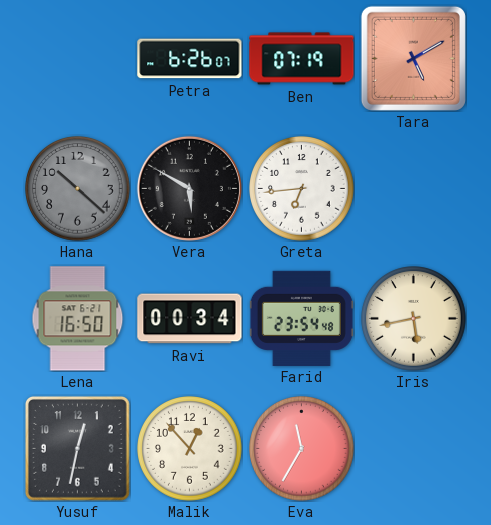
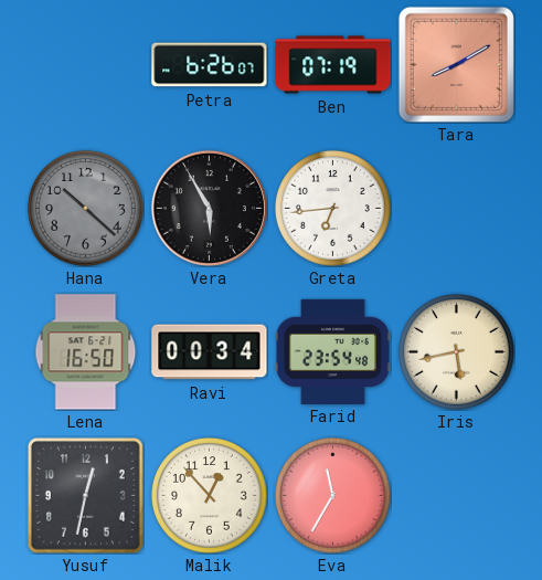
Tara: 5:10 -> 8:10 (456, 64)
Vera: 5:50 -> 5:55 (209, 208)
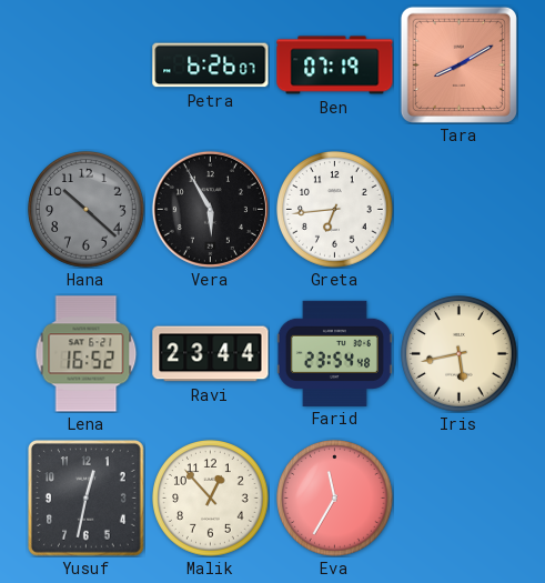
Lena: 16:50 -> 16:52 (87, 354)
Ravi: 00:34 -> 23:44 (211, 354)
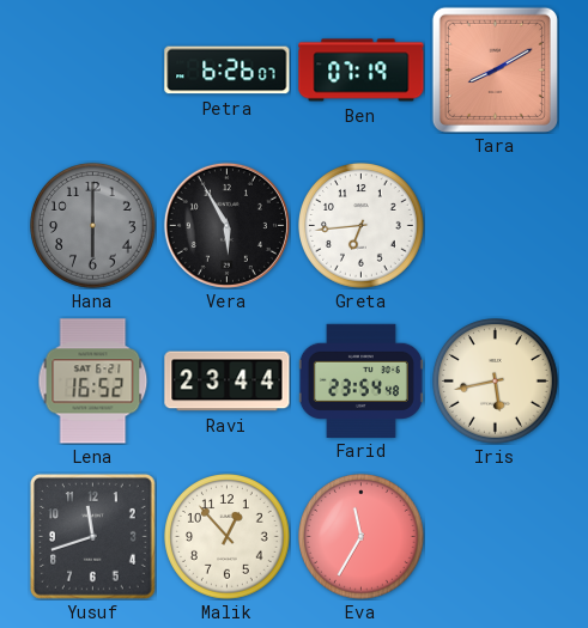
Hana: 10:22 -> 6:00 (93, 226)
Yusuf: 12:32 -> 11:42 (92, 536)
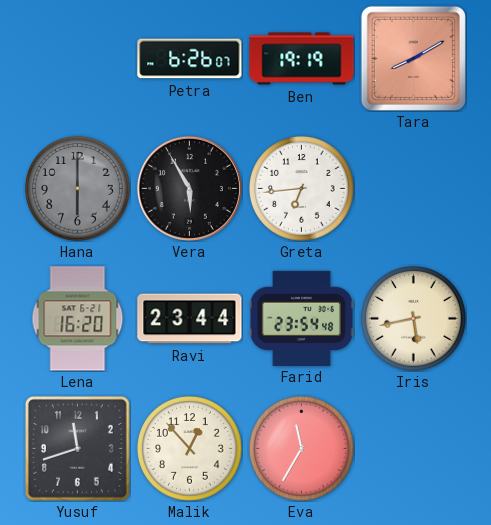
Ben: 07:19 -> 19:19 (302, 59)
Lena: 16:52 -> 16:20 (78, 319)
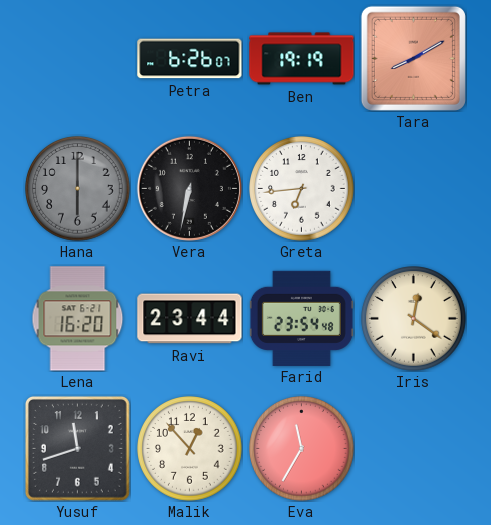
Vera: 5:55 -> 6:32 (189, 188)
Iris: 5:43 -> 12:21 (414, 319)
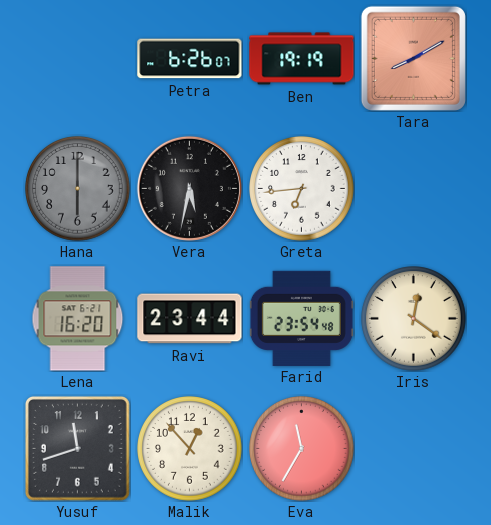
Vera: 6:32 -> 5:32 (189, 188)
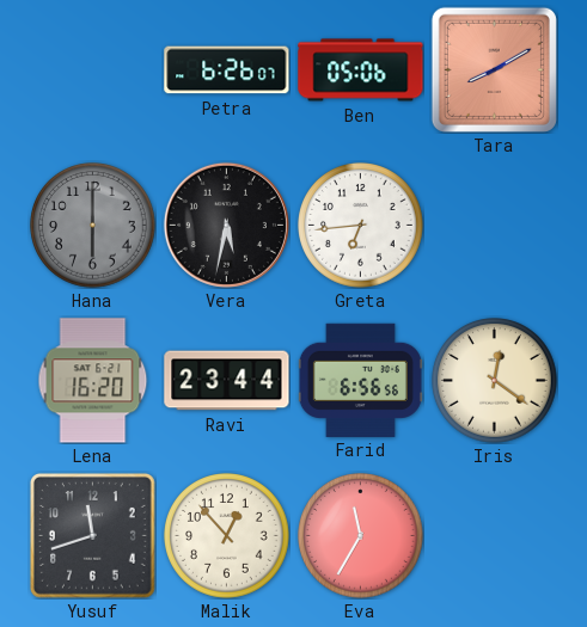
Ben: 19:19 -> 05:06 (361, 70)
Farid: 23:54 -> 6:56 (360, 380)
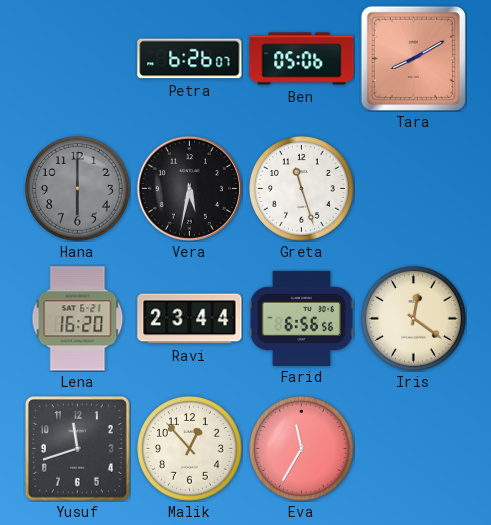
Greta: 6:44 -> 11:27 (302, 189)
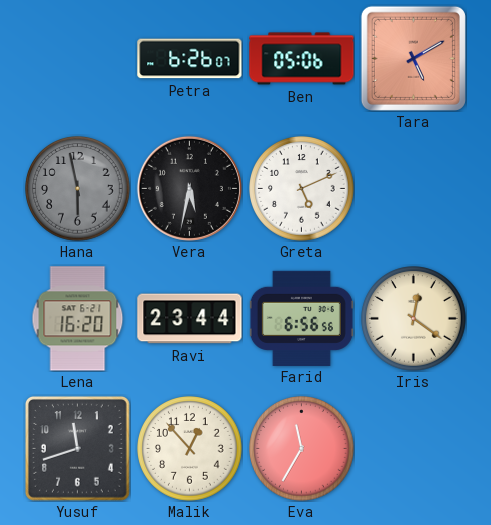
Tara: 8:10 -> 5:10 (413, 58)
Hana: 6:00 -> 5:58 (78, 189)
Greta: 11:27 -> 5:11 (302, 189)
